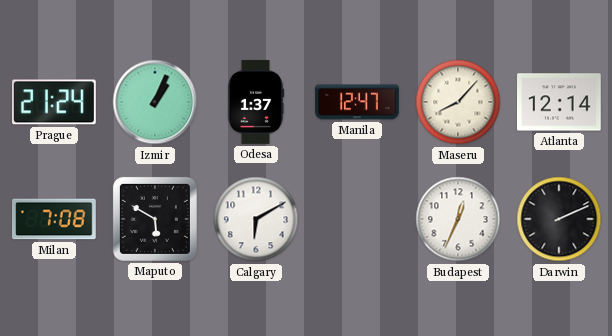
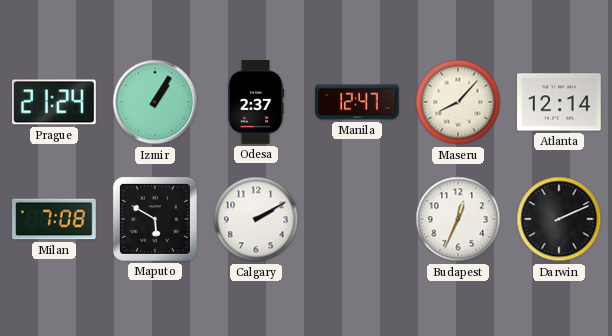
Izmir: 1:04 -> 1:05 (155, 102)
Odesa: 1:37 -> 2:37 (256, 102)
Calgary: 6:10 -> 2:10 (256, 219)
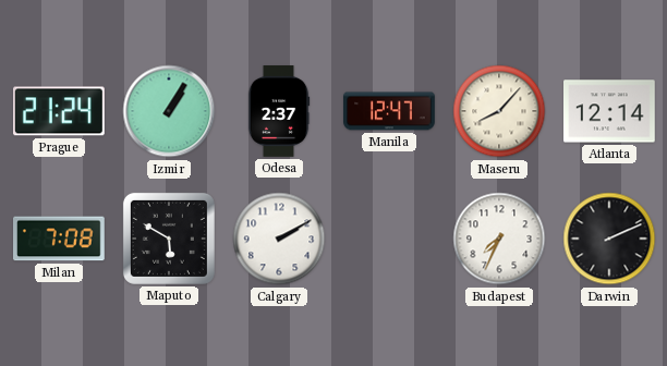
Budapest: 12:34 -> 7:34 (499, 239)
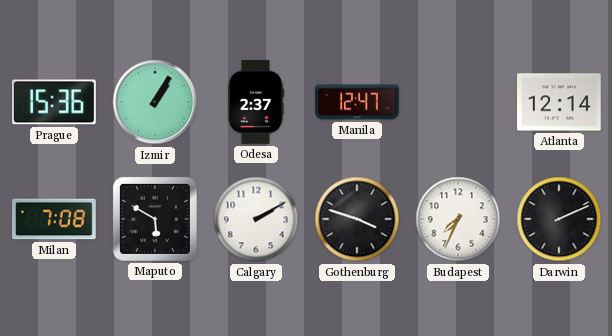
Prague: 21:24 -> 15:36 (55, 102)
Maseru: 8:07 -> none (499, 111)
Gothenburg: none -> 3:48 (357, 219)
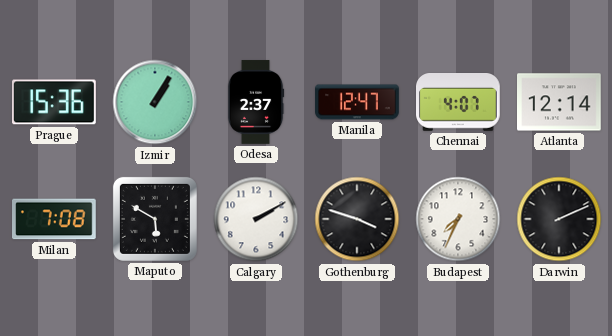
Chennai: none -> 4:07 (459, 103)
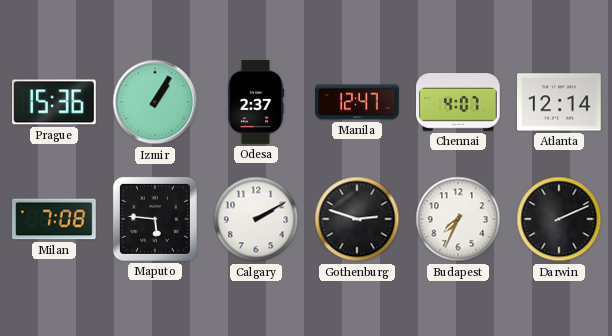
Maputo: 5:50 -> 5:46 (155, 219)
Gothenburg: 3:48 -> 2:48 (357, 219)
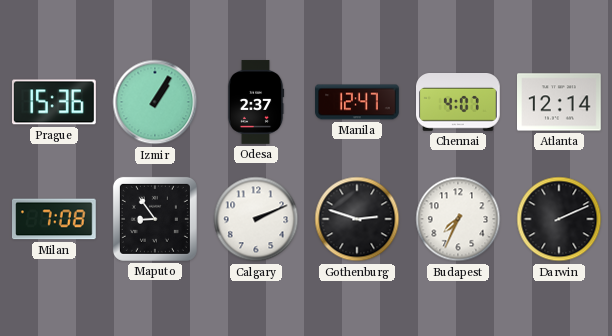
Maputo: 5:46 -> 8:54 (155, 219)
Calgary: 2:10 -> 2:11 (256, 219)
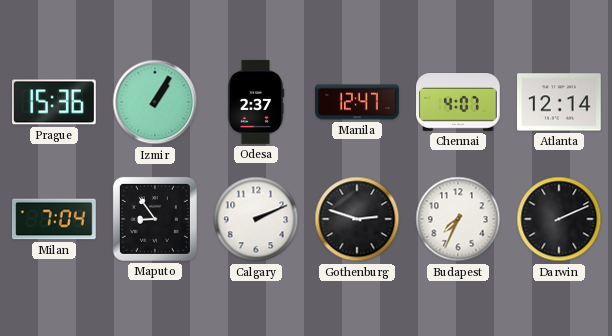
Milan: 7:08 -> 7:04 (55, 219)
